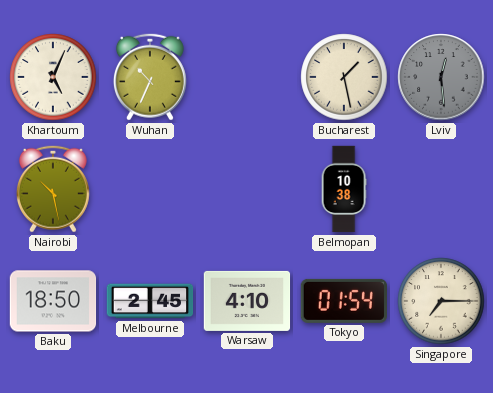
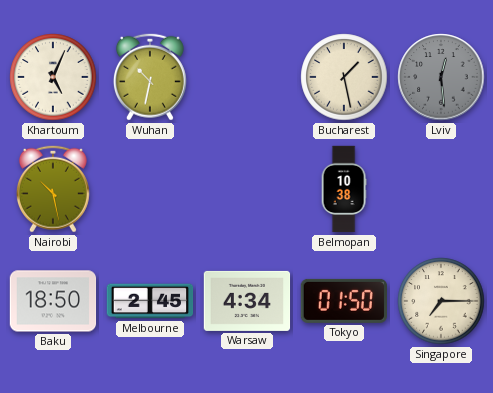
Wuhan: 10:34 -> 10:32 (150, 77)
Warsaw: 4:10 -> 4:34 (247, 301)
Tokyo: 01:54 -> 01:50 (343, 301)
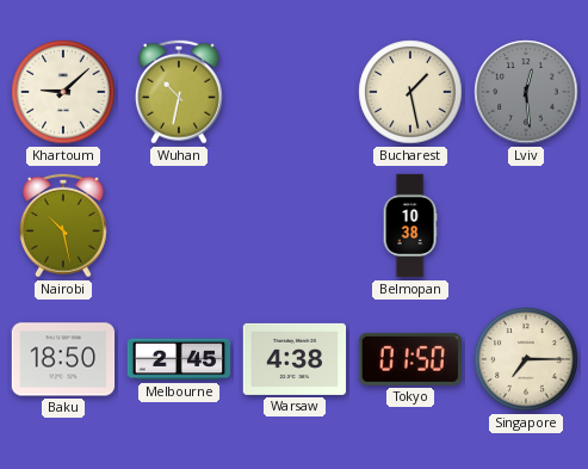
Khartoum: 5:04 -> 9:08 (63, 92)
Warsaw: 4:34 -> 4:38 (295, 359)
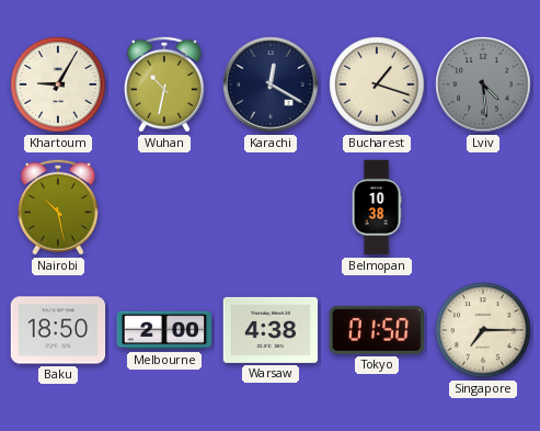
Khartoum: 9:08 -> 9:05 (58, 84)
Karachi: none -> 12:20 (271, 84)
Bucharest: 1:28 -> 1:18 (377, 84)
Lviv: 12:29 -> 4:29 (483, 84)
Melbourne: 2:45 -> 2:00 (164, 330)
